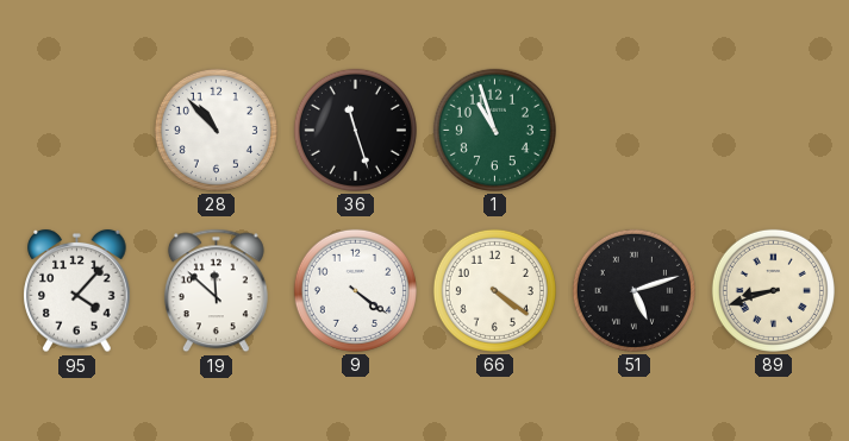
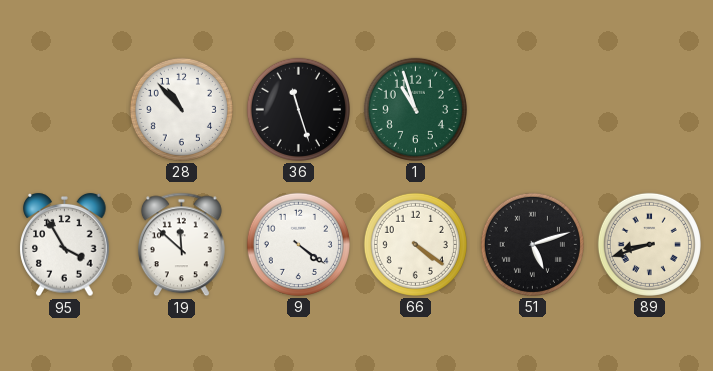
95: 4:07 -> 3:55 (65, 245)
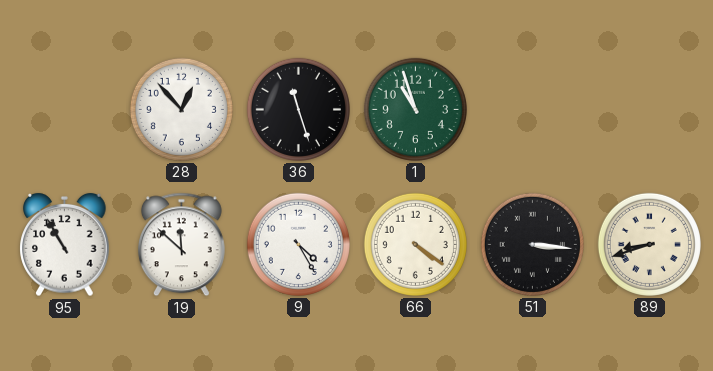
28: 10:53 -> 12:53 (181, 109)
95: 3:55 -> 10:55 (65, 245)
9: 4:21 -> 4:25 (298, 244)
51: 5:12 -> 3:16 (532, 244)
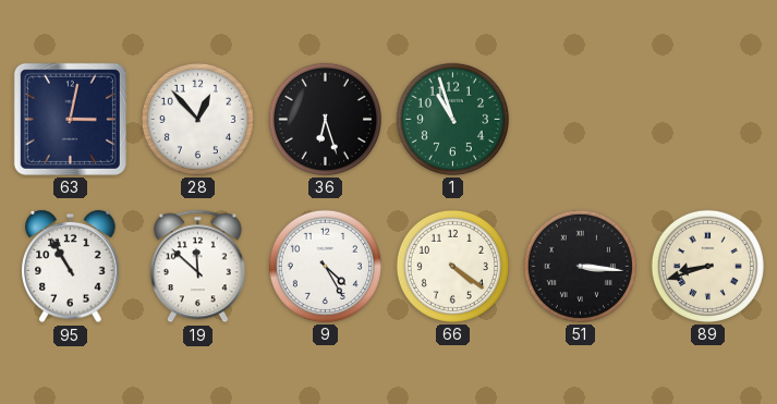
63: none -> 3:02 (70, 119)
36: 11:27 -> 6:27 (325, 119)
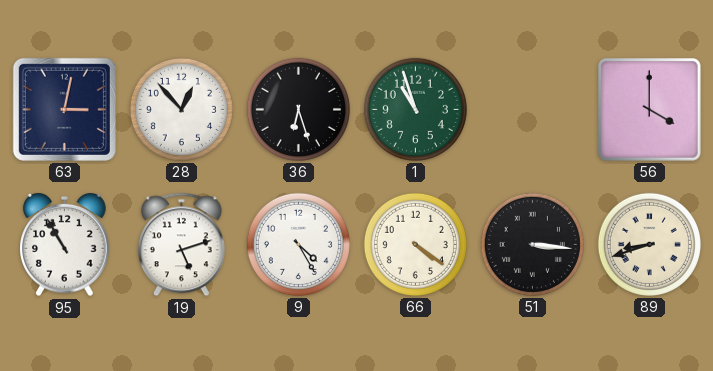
56: none -> 4:00 (650, 110)
19: 11:52 -> 5:12 (181, 245)
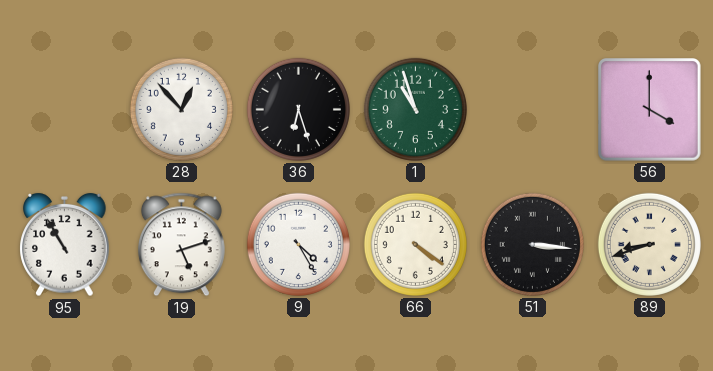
63: 3:02 -> none (64, 109)
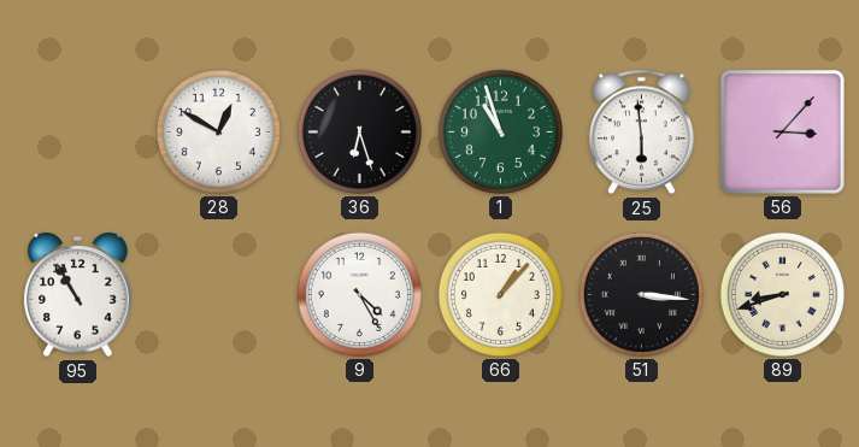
28: 12:53 -> 12:50 (218, 131)
25: none -> 5:59 (641, 133)
56: 4:00 -> 3:07 (783, 133)
19: 5:12 -> none (181, 245)
66: 4:21 -> 1:07 (500, 294)
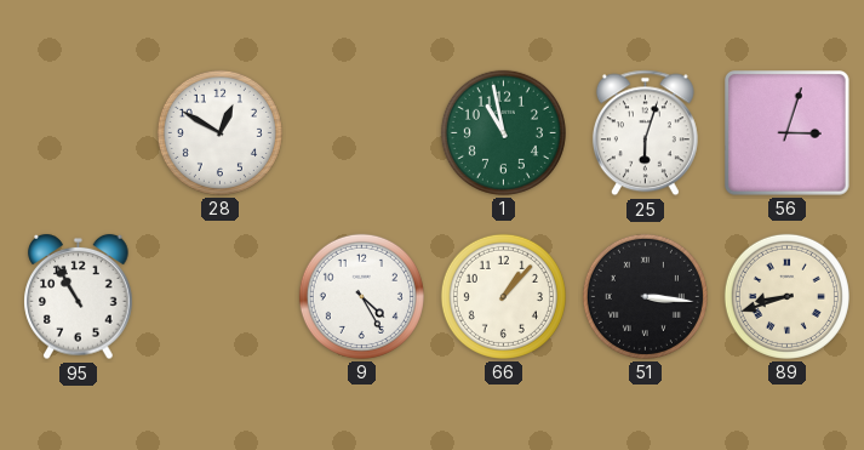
36: 6:27 -> none (359, 131)
1: 10:57 -> 10:58 (503, 132)
25: 5:59 -> 6:03 (645, 133)
56: 3:07 -> 3:03 (788, 133)
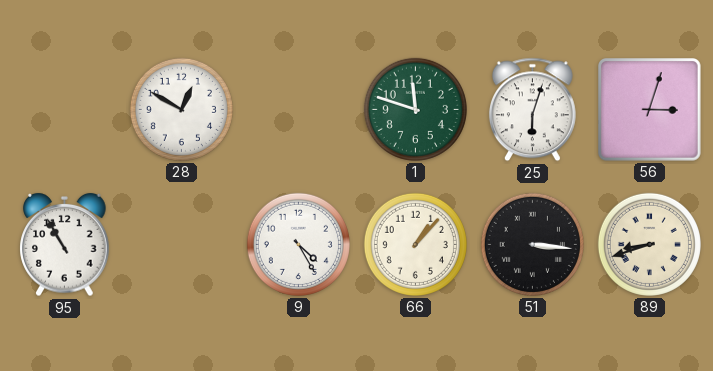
1: 10:58 -> 11:48 (415, 109)
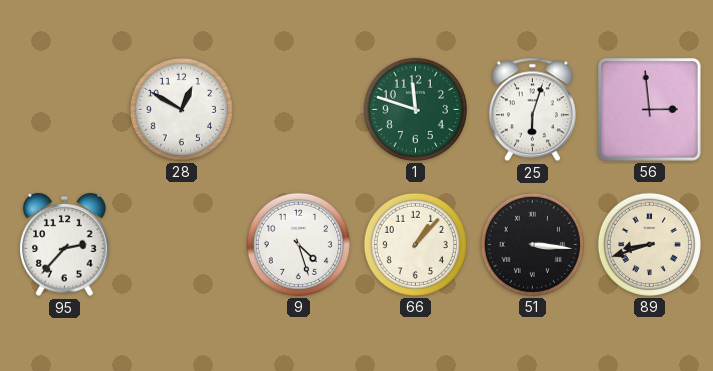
56: 3:03 -> 2:59 (650, 110)
95: 10:55 -> 2:37 (65, 245)
9: 4:25 -> 4:27 (298, 244)
